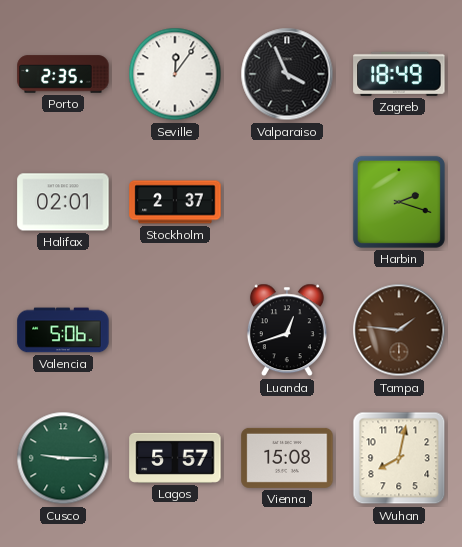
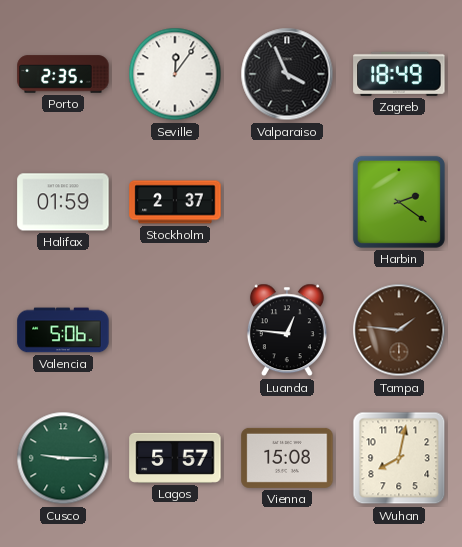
Halifax: 02:01 -> 01:59 (63, 202)
Harbin: 2:18 -> 2:21 (399, 202)
Luanda: 12:42 -> 12:46 (287, 330)
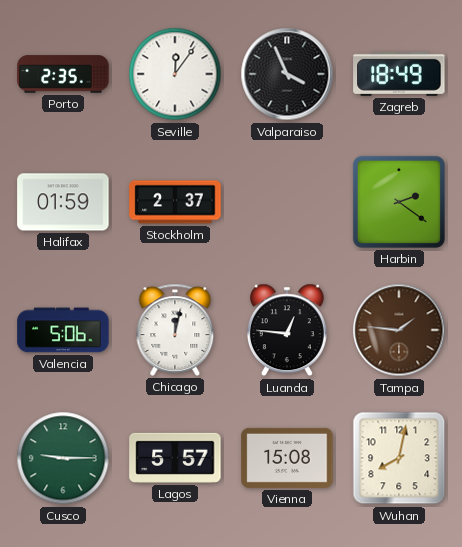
Chicago: none -> 12:02 (175, 330)
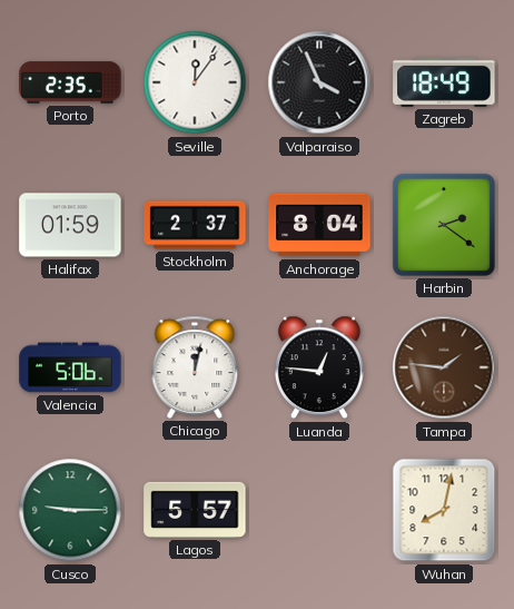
Anchorage: none -> 8:04 (319, 225)
Vienna: 15:08 -> none (287, 458)
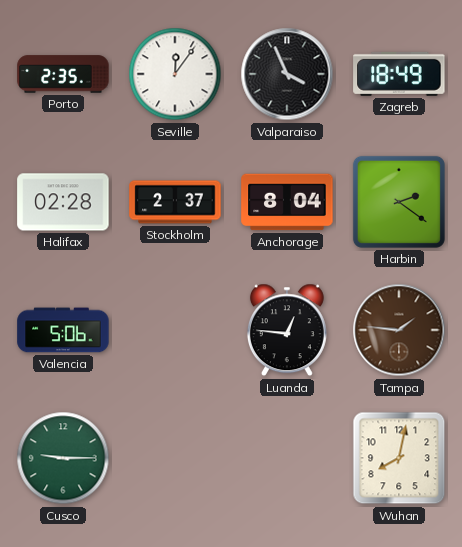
Halifax: 01:59 -> 02:28 (63, 202)
Chicago: 12:02 -> none (195, 367)
Lagos: 5:57 -> none (195, 510)
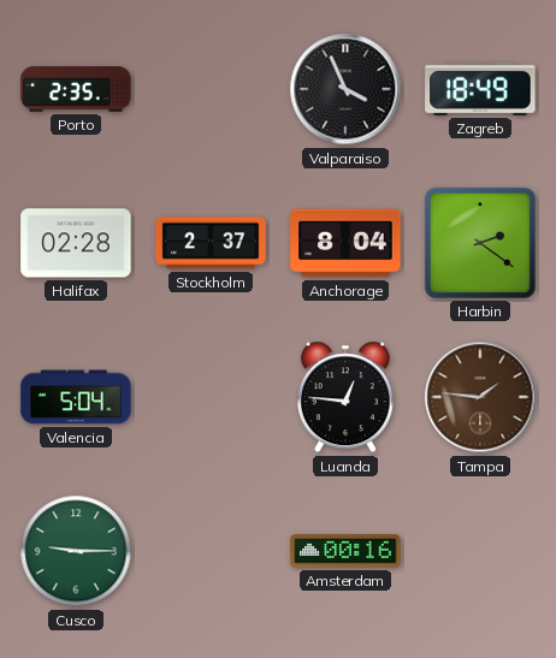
Seville: 12:06 -> none (175, 74)
Valencia: 5:06 -> 5:04 (76, 397)
Amsterdam: none -> 00:16 (345, 551)
Wuhan: 8:02 -> none (399, 458)
